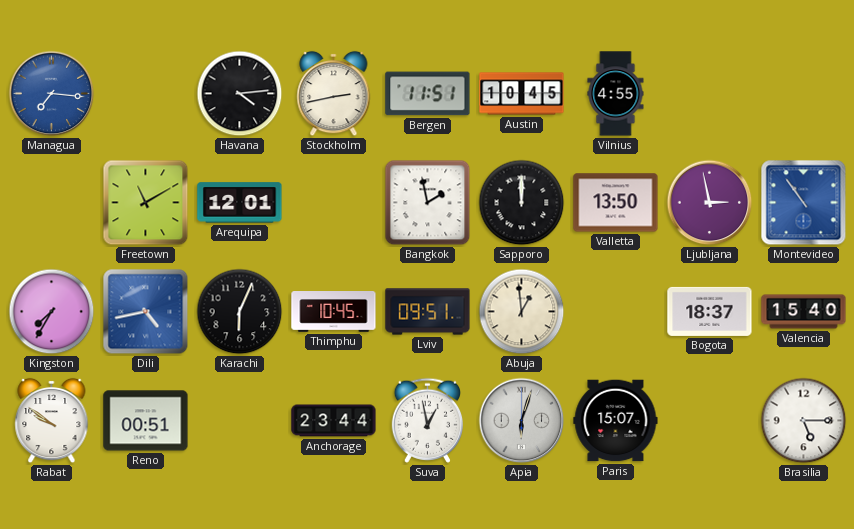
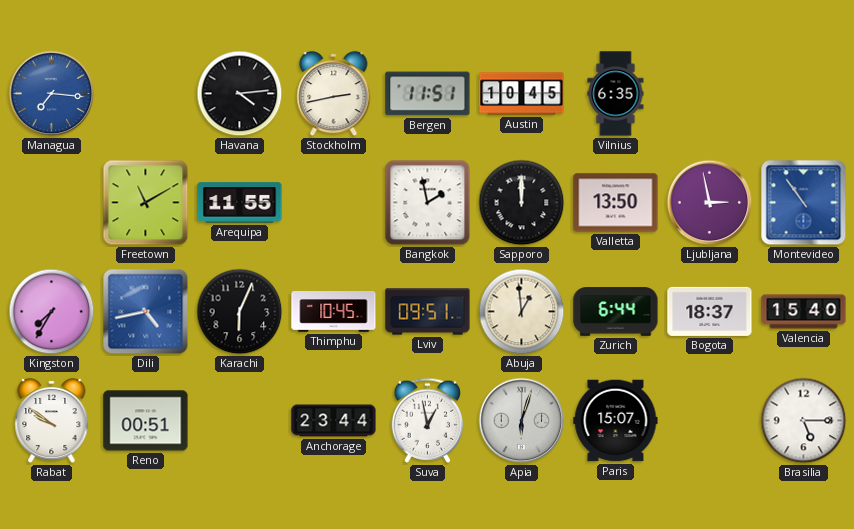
Vilnius: 4:55 -> 6:35 (616, 94)
Arequipa: 12:01 -> 11:55 (240, 203)
Zurich: none -> 6:44 (616, 312)
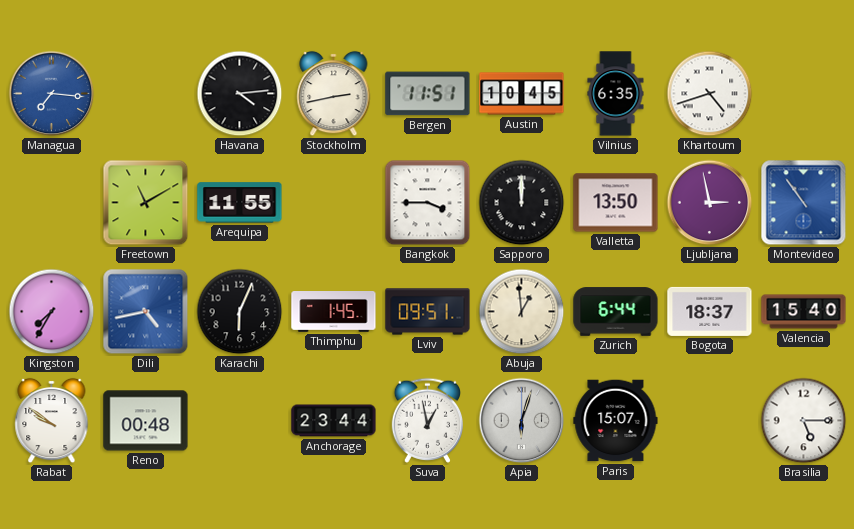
Khartoum: none -> 4:42 (710, 94)
Bangkok: 1:58 -> 3:45 (428, 203)
Thimphu: 10:45 -> 1:45 (334, 312)
Reno: 00:51 -> 00:48 (146, 421)
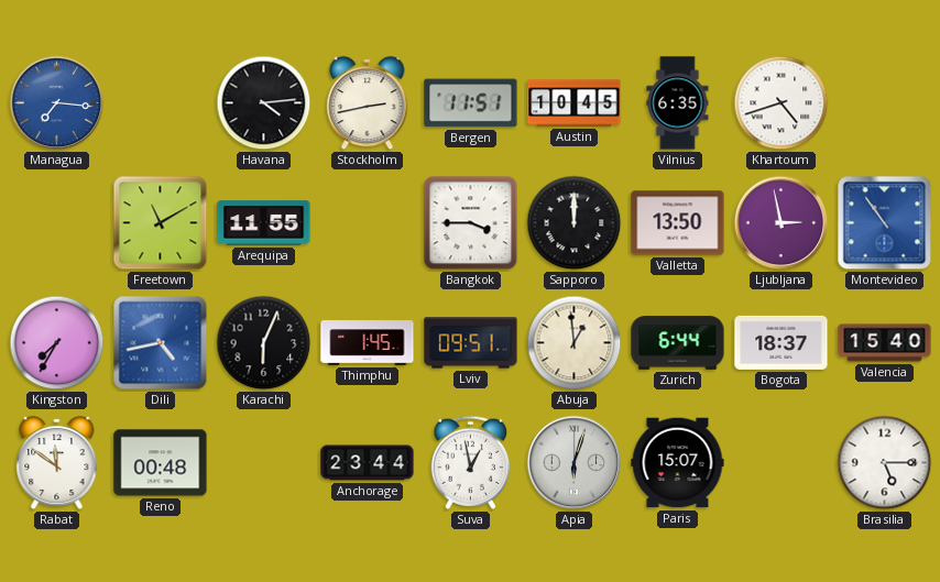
Rabat: 9:51 -> 11:51 (57, 463)
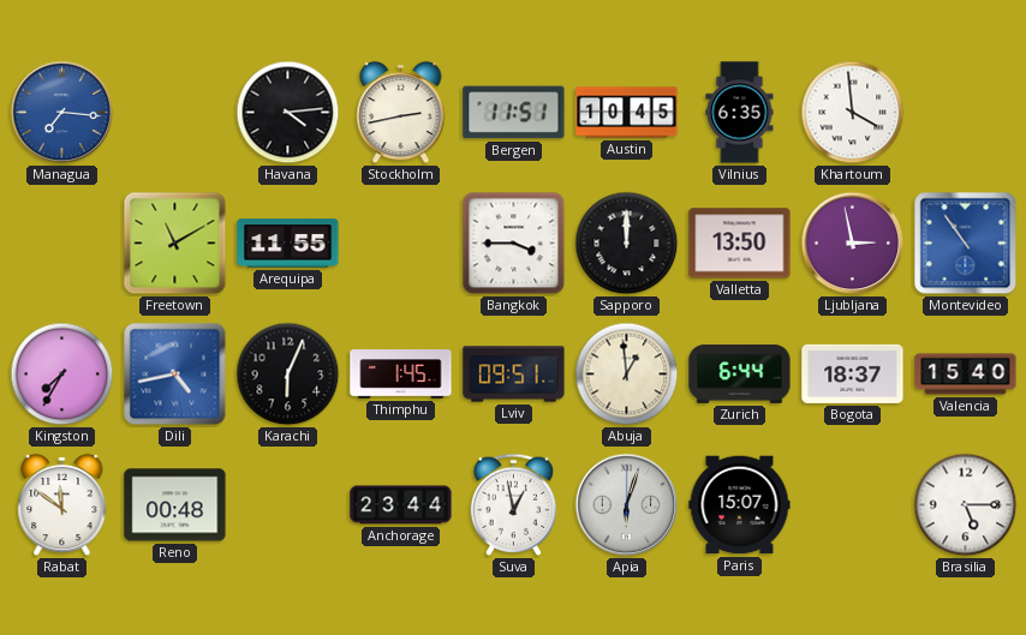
Khartoum: 4:42 -> 3:59 (853, 113)
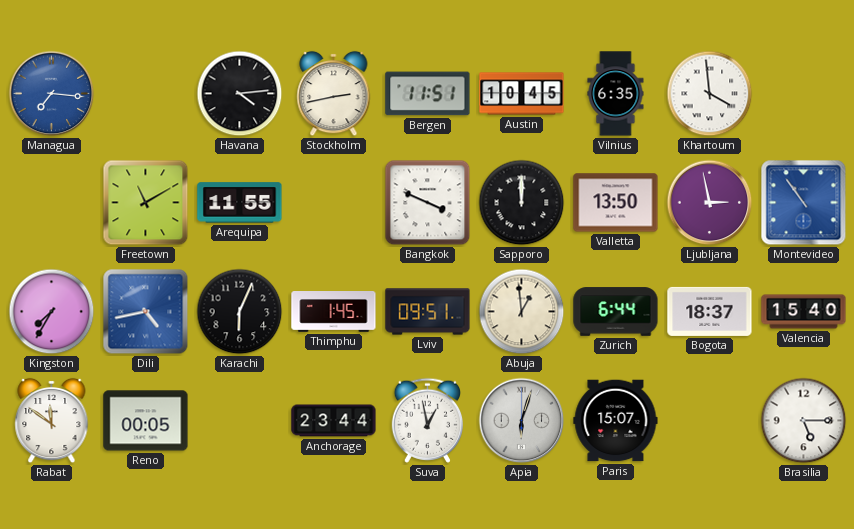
Bangkok: 3:45 -> 3:49 (428, 203)
Reno: 00:48 -> 00:05 (146, 421)
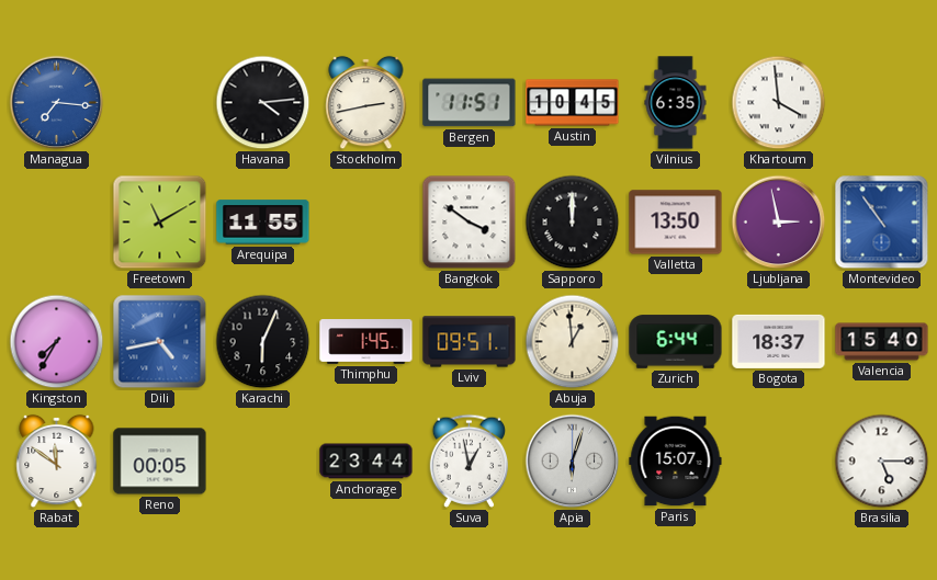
Bangkok: 3:49 -> 3:51 (470, 223)
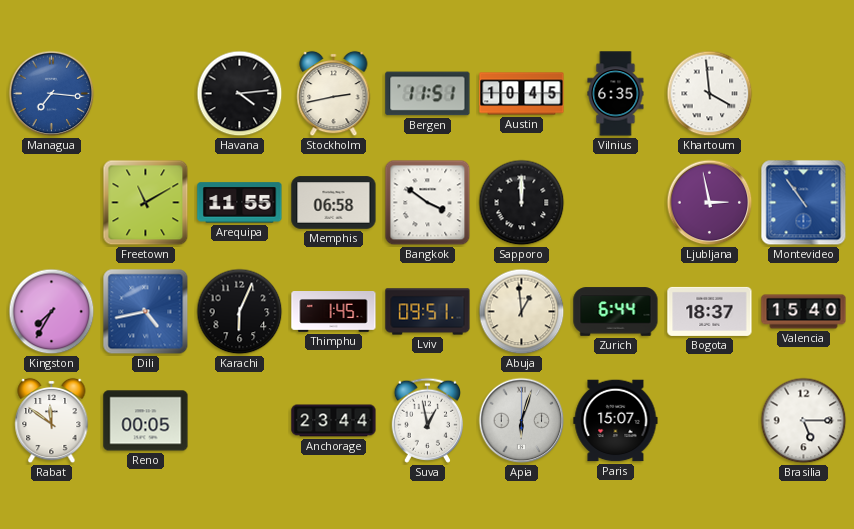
Memphis: none -> 06:58 (334, 203)
Valletta: 13:50 -> none (676, 223)
